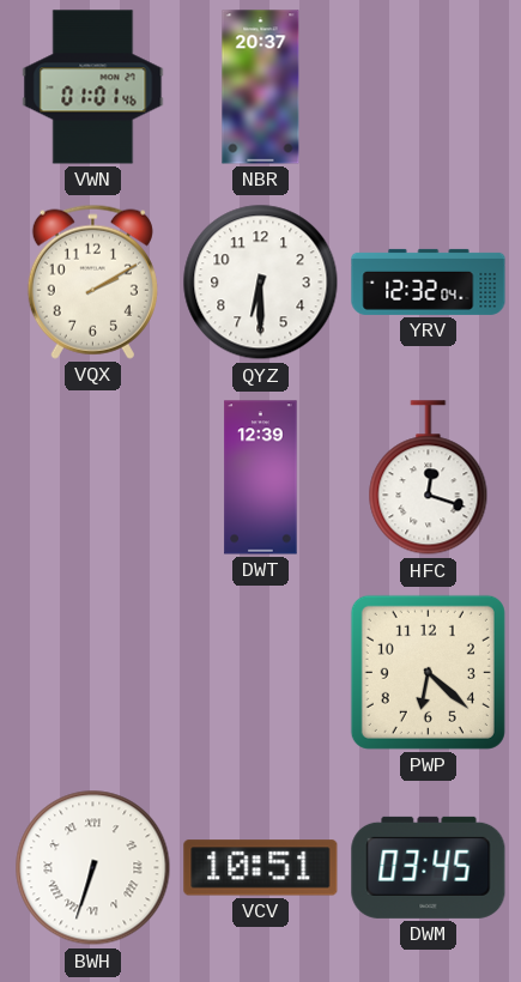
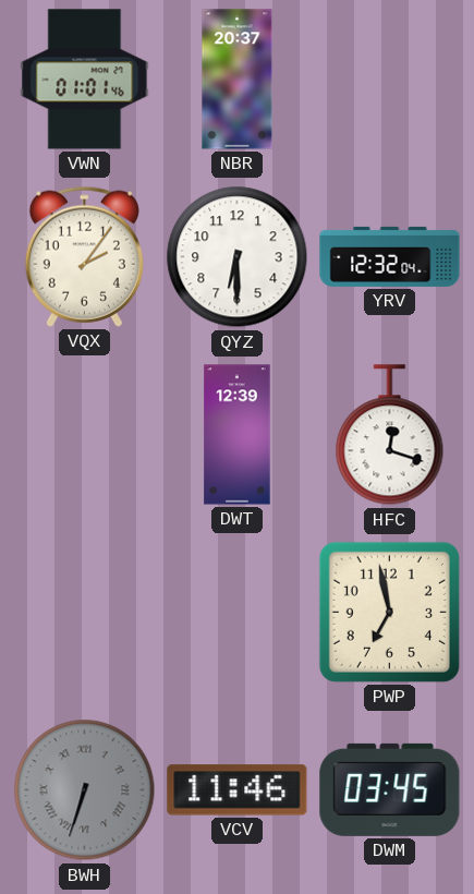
VQX: 2:10 -> 2:06 (84, 256)
PWP: 6:22 -> 6:58 (389, 612)
BWH dial: white -> grey (85, 790)
VCV: 10:51 -> 11:46 (238, 790)
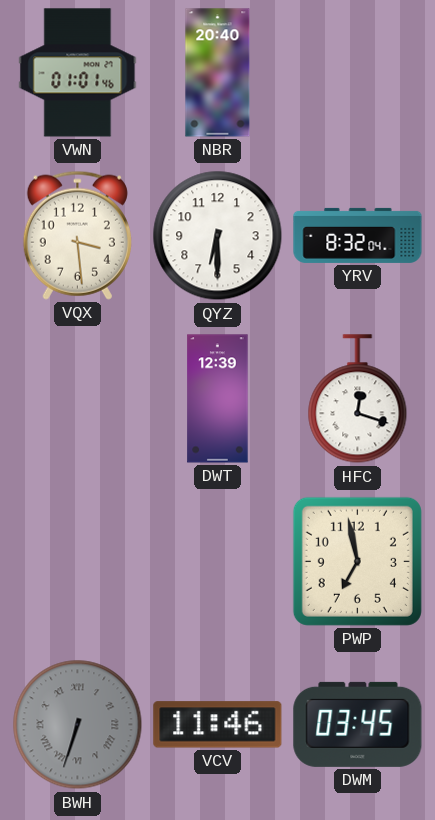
NBR: 20:37 -> 20:40 (218, 73)
VQX: 2:06 -> 3:29 (77, 235)
YRV: 12:32 -> 8:32 (358, 235)
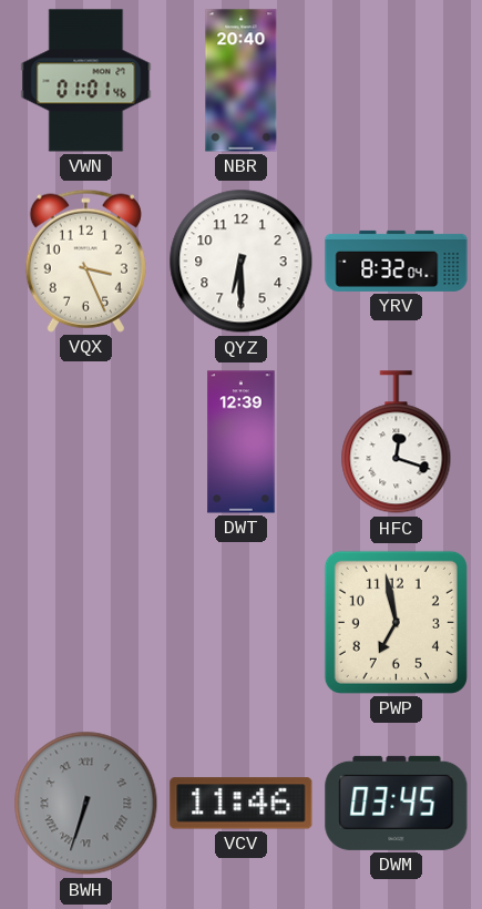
VQX: 3:29 -> 3:26 (85, 261)
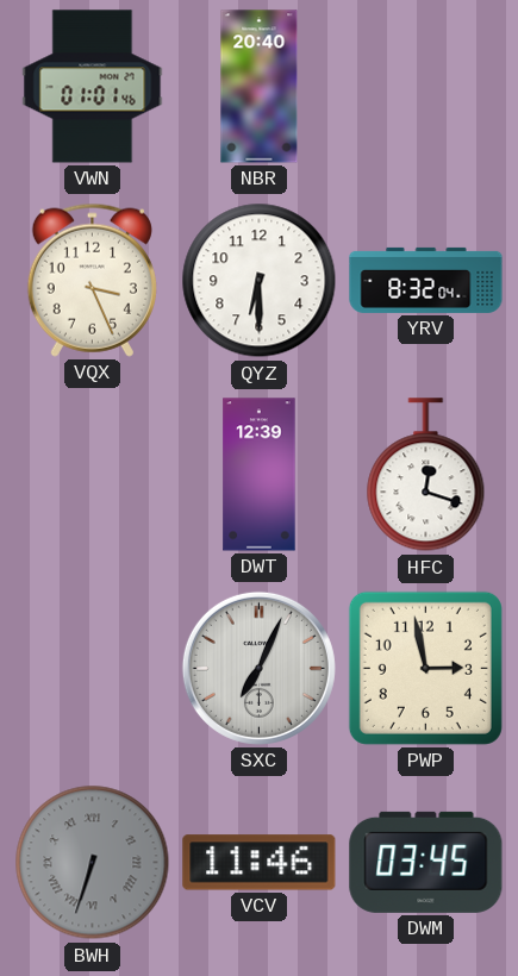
SXC: none -> 7:04 (258, 668)
PWP: 6:58 -> 2:58 (425, 668)
